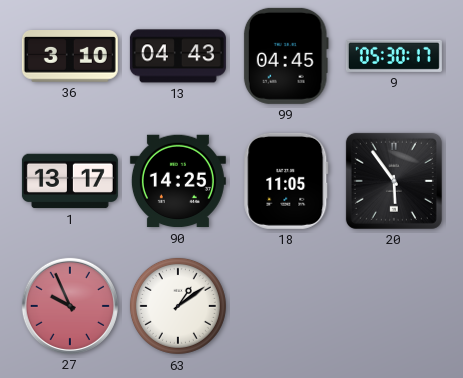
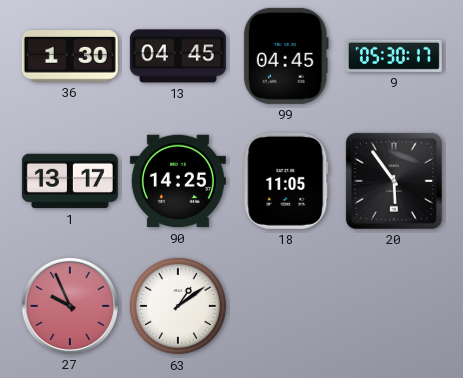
36: 3:10 -> 1:30 (70, 56)
13: 04:43 -> 04:45 (178, 56)
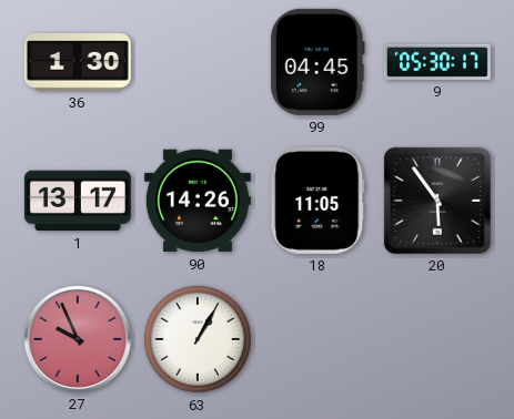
13: 04:45 -> none (178, 56)
90: 14:25 -> 14:26 (198, 201)
63: 1:09 -> 1:05 (198, 339)
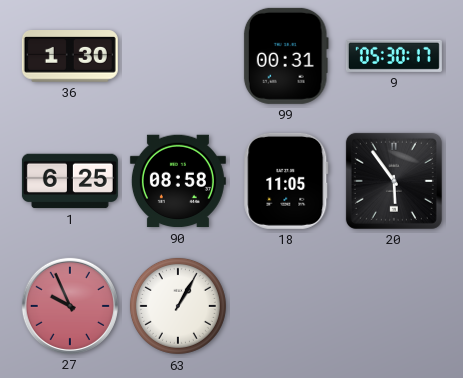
99: 04:45 -> 00:31 (286, 56)
1: 13:17 -> 6:25 (70, 181)
90: 14:26 -> 08:58 (178, 181)
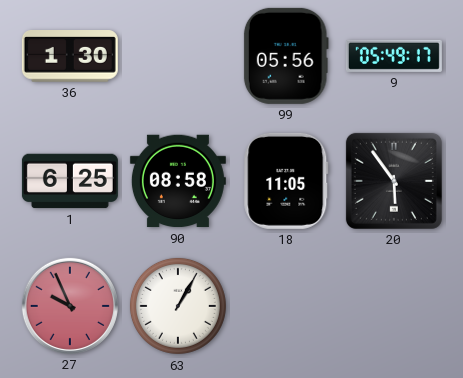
99: 00:31 -> 05:56 (286, 56)
9: 05:30 -> 05:49 (394, 56)
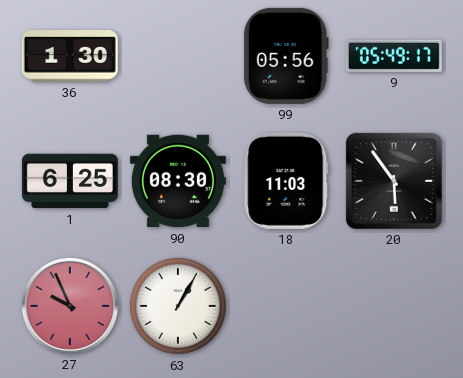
90: 08:58 -> 08:30 (178, 181)
18: 11:05 -> 11:03 (286, 181)
